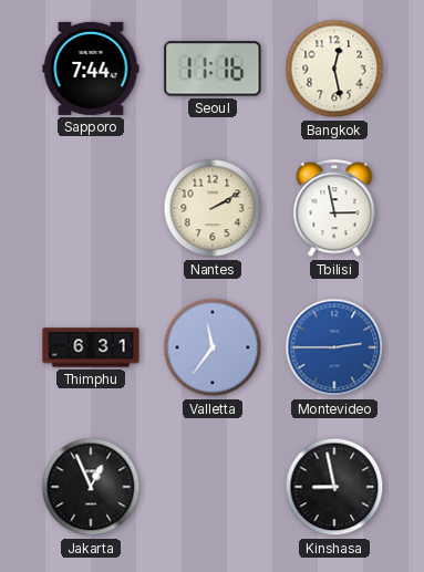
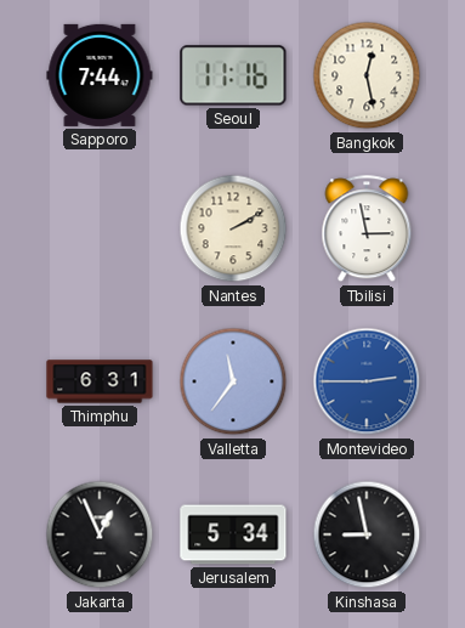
Jerusalem: none -> 5:34 (233, 534)
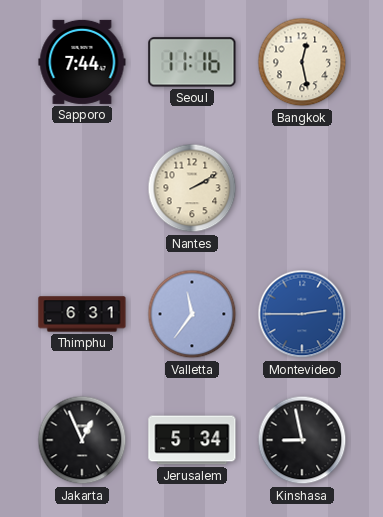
Tbilisi: 2:58 -> none (367, 230)
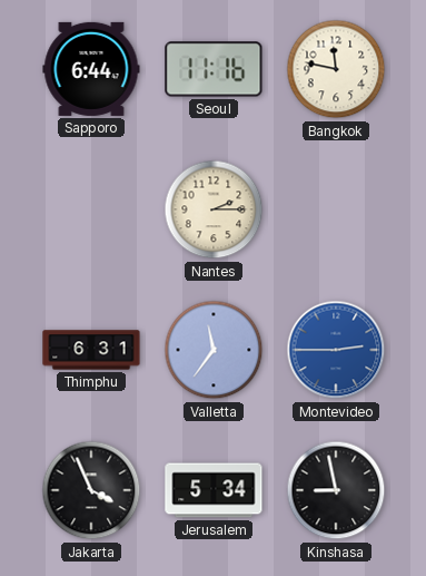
Sapporo: 7:44 -> 6:44 (91, 69)
Bangkok: 12:28 -> 11:47 (336, 69)
Nantes: 2:10 -> 2:15 (214, 209)
Jakarta: 12:56 -> 3:56 (91, 490)
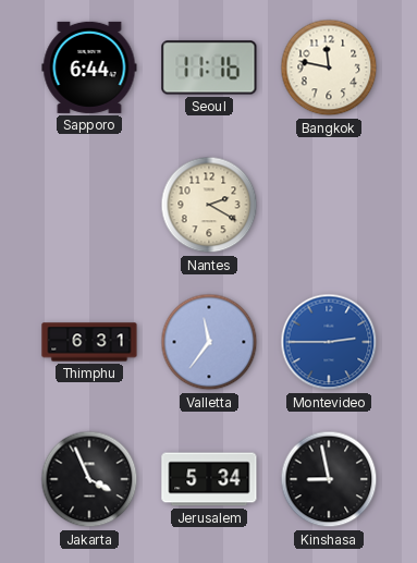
Nantes: 2:15 -> 2:20 (209, 205)
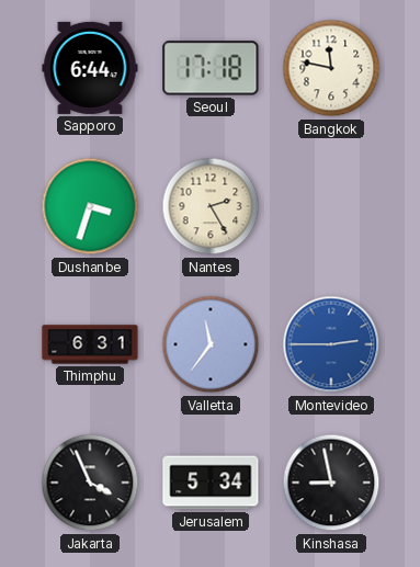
Seoul: 11:16 -> 17:18 (211, 68)
Dushanbe: none -> 3:33 (90, 206)
Nantes: 2:20 -> 2:25 (211, 206)
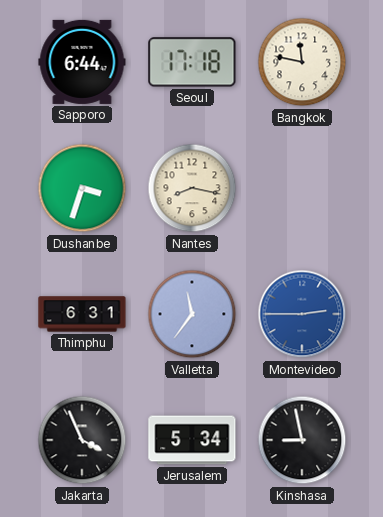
Nantes: 2:25 -> 8:17 (192, 188)
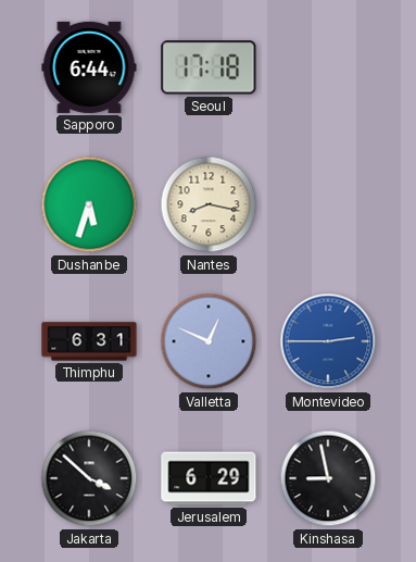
Bangkok: 11:47 -> none (302, 62)
Dushanbe: 3:33 -> 5:33 (89, 204)
Valletta: 11:36 -> 12:49 (209, 341)
Jakarta: 3:56 -> 3:52 (89, 478)
Jerusalem: 5:34 -> 6:29 (209, 478)
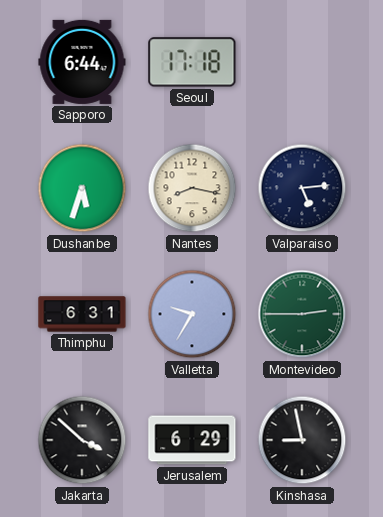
Valparaiso: none -> 5:14 (302, 188)
Valletta: 12:49 -> 9:35 (192, 314)
Montevideo dial: blue -> green (302, 314)
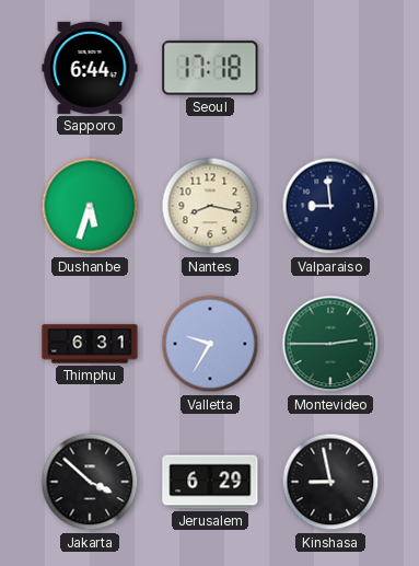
Valparaiso: 5:14 -> 8:59 (330, 206)
